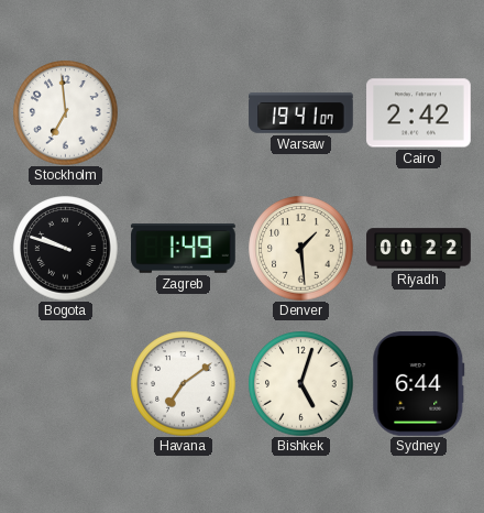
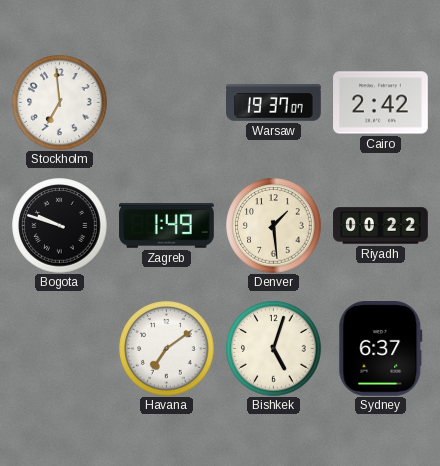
Warsaw: 19:41 -> 19:37 (274, 103)
Sydney: 6:44 -> 6:37 (381, 349)
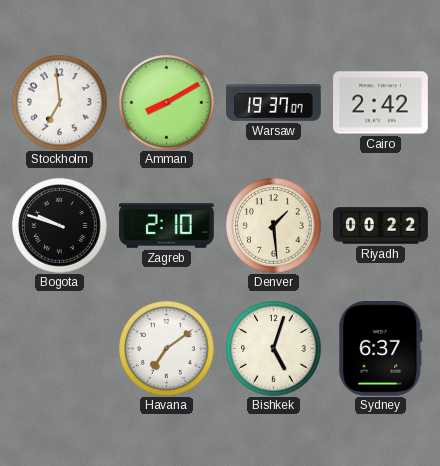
Amman: none -> 8:10 (166, 102)
Zagreb: 1:49 -> 2:10 (167, 226)
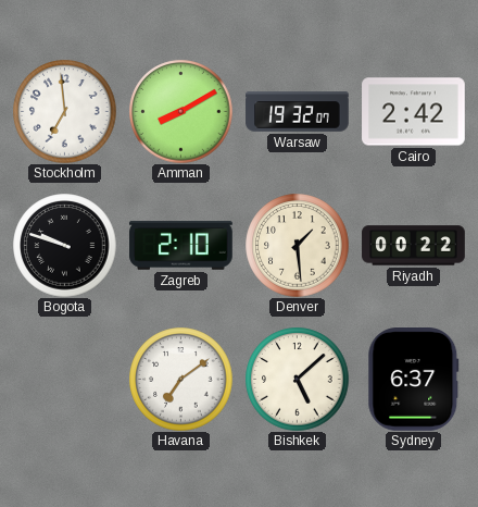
Warsaw: 19:37 -> 19:32 (298, 112)
Bishkek: 5:03 -> 5:08 (297, 379)
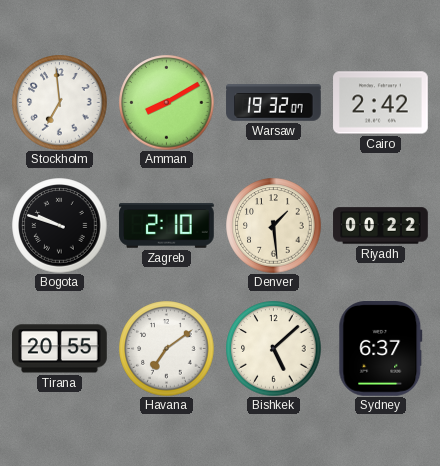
Tirana: none -> 20:55 (60, 349)
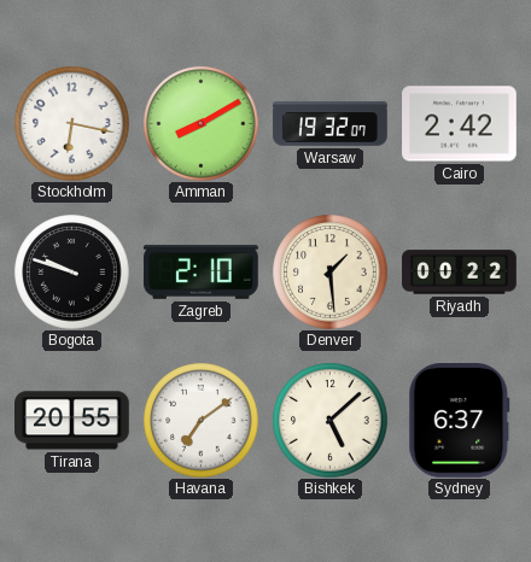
Stockholm: 6:59 -> 6:17 (71, 123)
